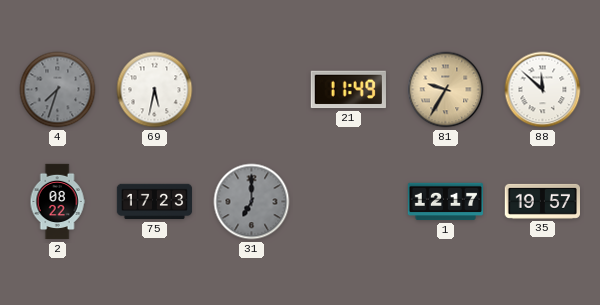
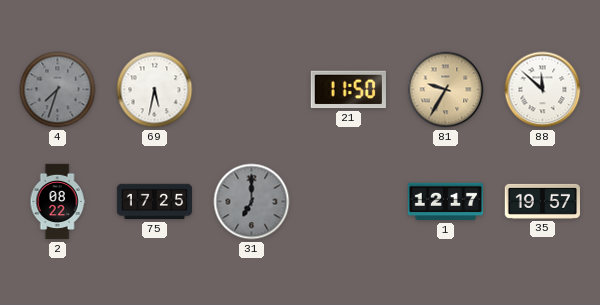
21: 11:49 -> 11:50 (348, 90)
75: 17:23 -> 17:25 (155, 202)
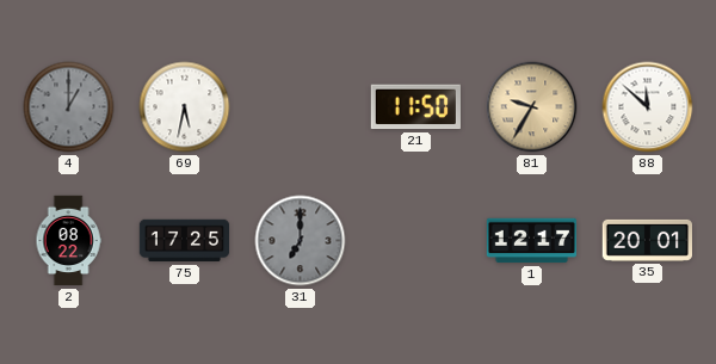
4: 7:33 -> 1:00 (69, 107)
35: 19:57 -> 20:01 (647, 240)
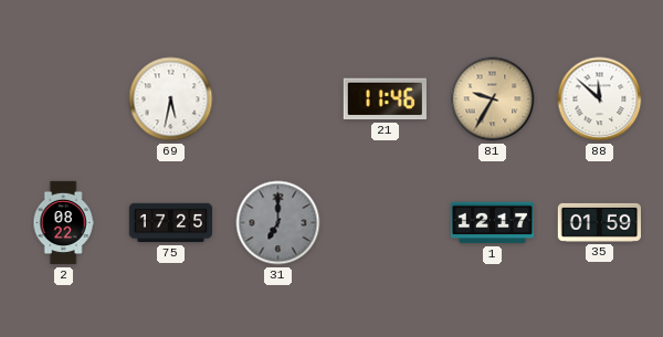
4: 1:00 -> none (69, 107)
21: 11:50 -> 11:46 (385, 99)
35: 20:01 -> 01:59 (599, 222)
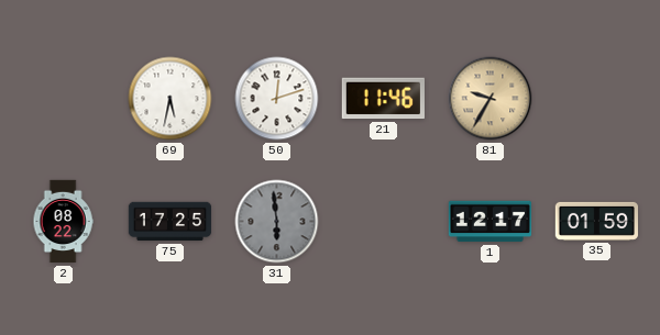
50: none -> 12:12 (277, 99)
88: 11:52 -> none (600, 99)
31: 7:00 -> 5:59 (277, 222)
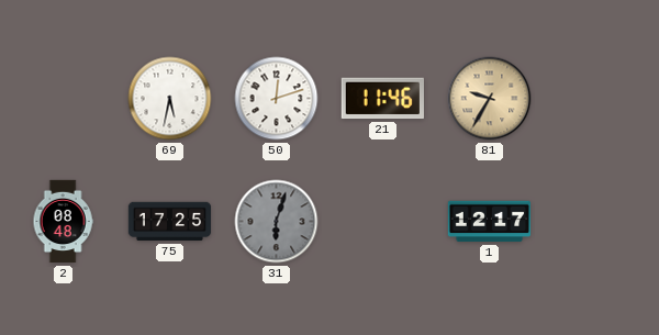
2: 08:22 -> 08:48 (63, 222)
31: 5:59 -> 6:03 (277, 222)
35: 01:59 -> none (596, 221)
